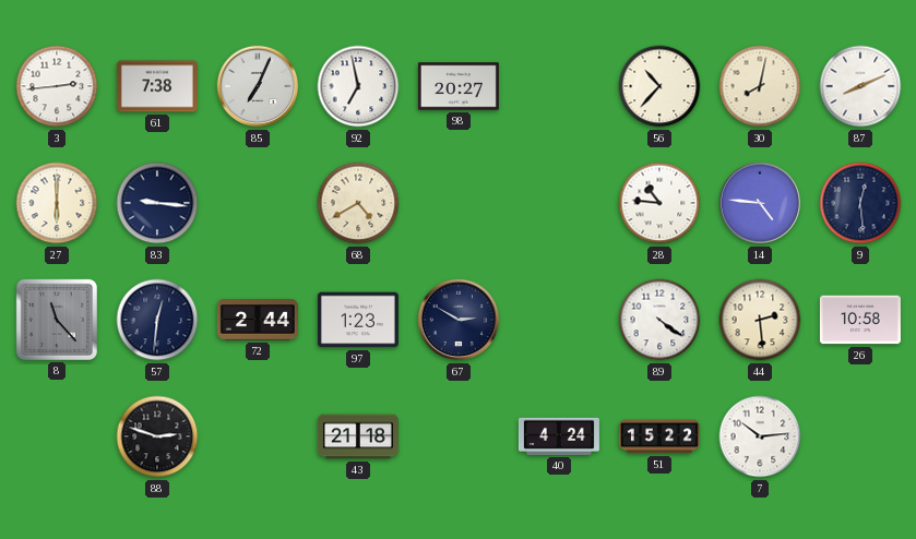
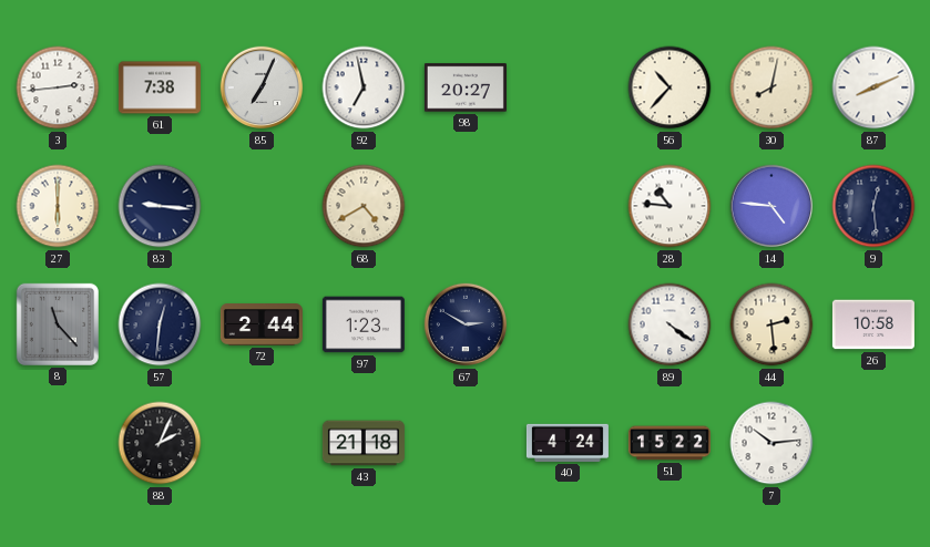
88: 2:48 -> 2:04 (160, 443)
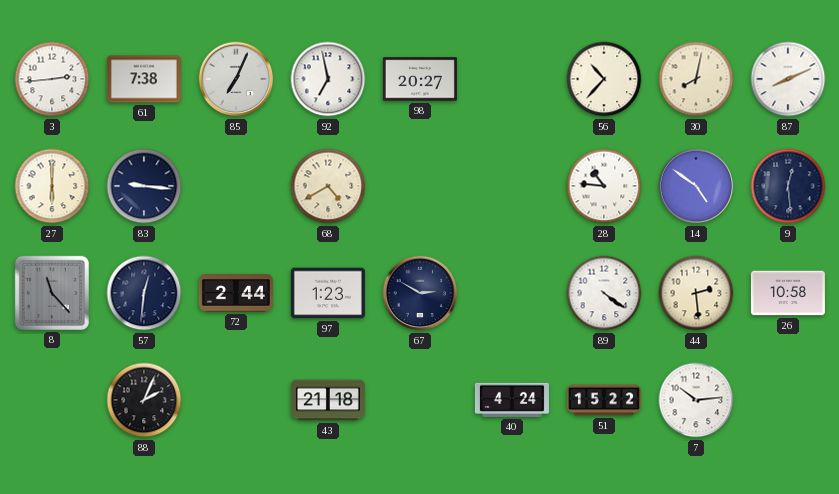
14: 4:46 -> 4:51 (696, 186)
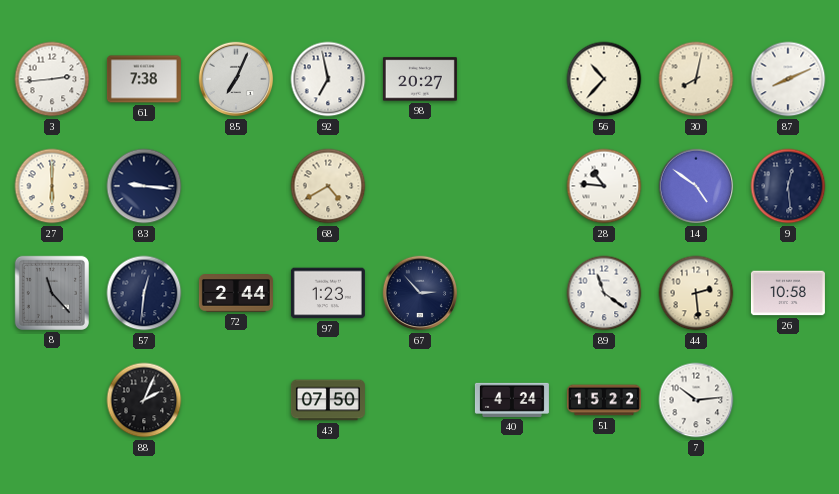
67: 2:50 -> 2:53 (420, 293)
89: 4:21 -> 11:21 (604, 293)
43: 21:18 -> 07:50 (328, 400)
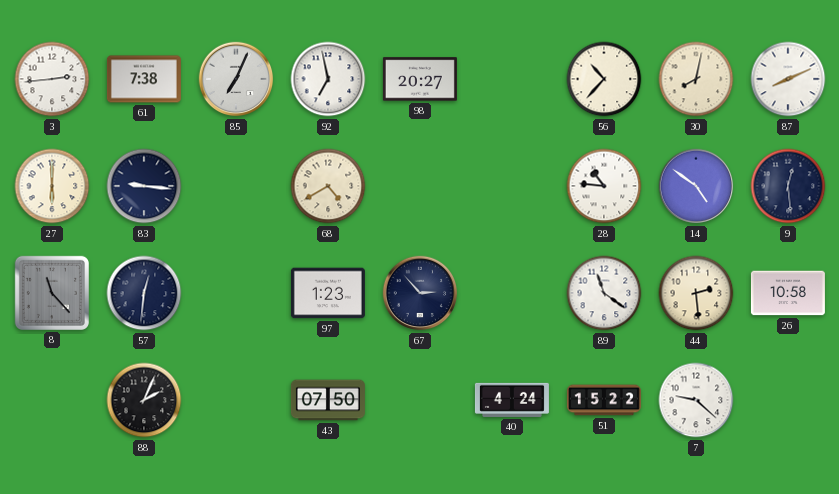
72: 2:44 -> none (236, 294)
7: 10:14 -> 9:22 (696, 400)
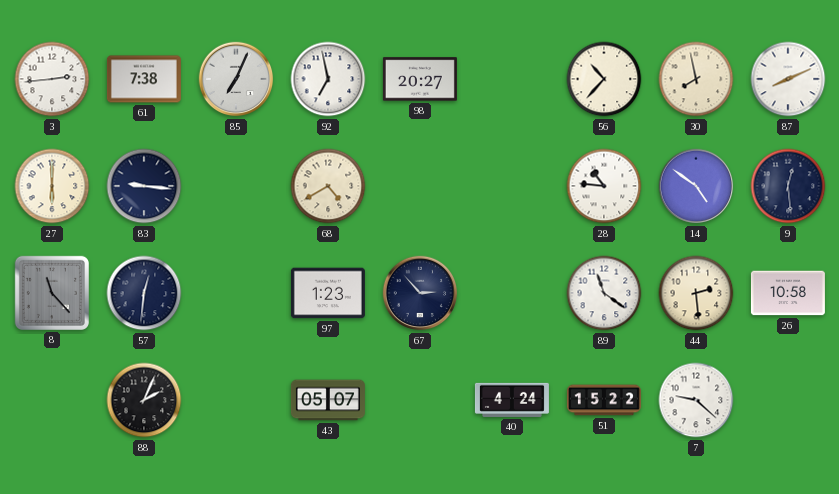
30: 8:02 -> 7:58 (696, 79)
43: 07:50 -> 05:07 (328, 400)
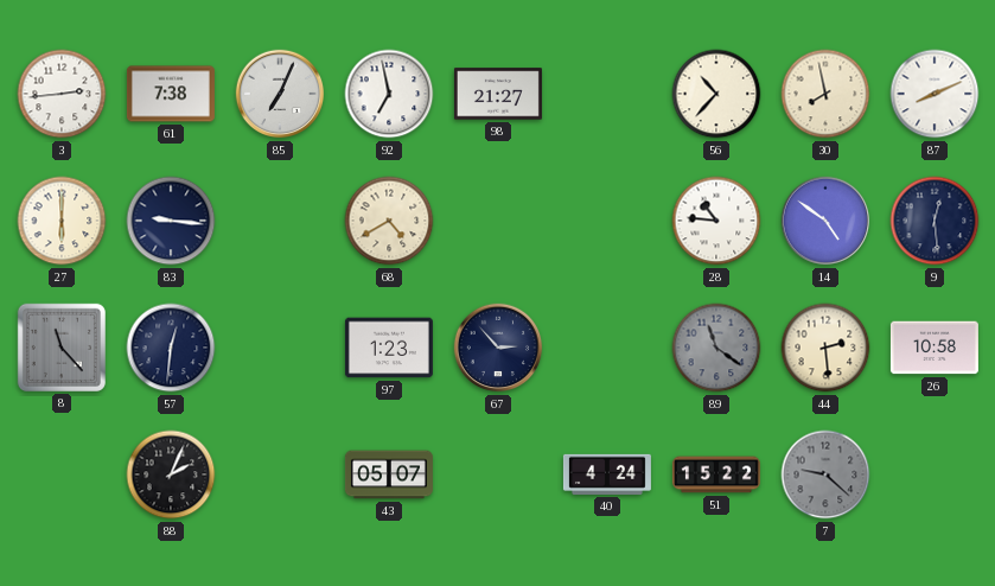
98: 20:27 -> 21:27 (498, 94)
89 dial: white -> grey (716, 348)
7 dial: white -> grey (825, 474)
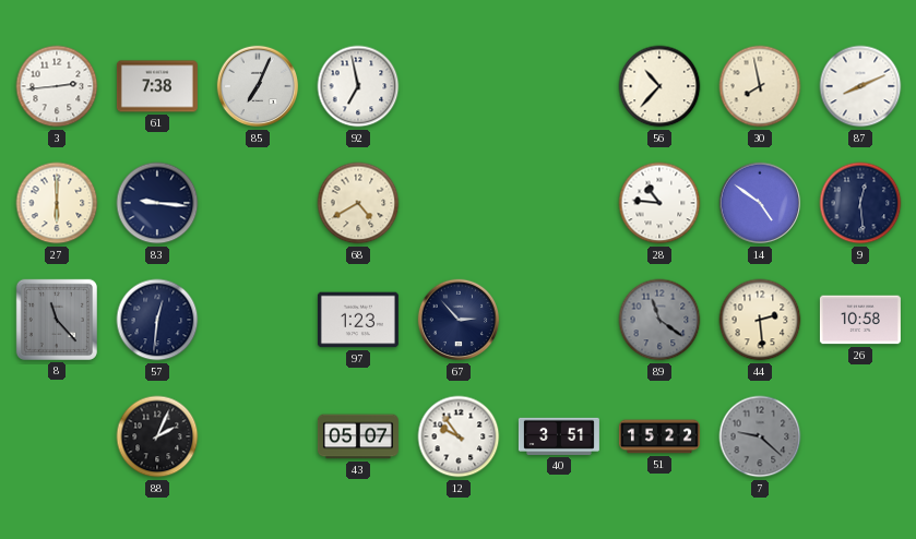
98: 21:27 -> none (498, 94)
12: none -> 9:54 (459, 436)
40: 4:24 -> 3:51 (559, 436)
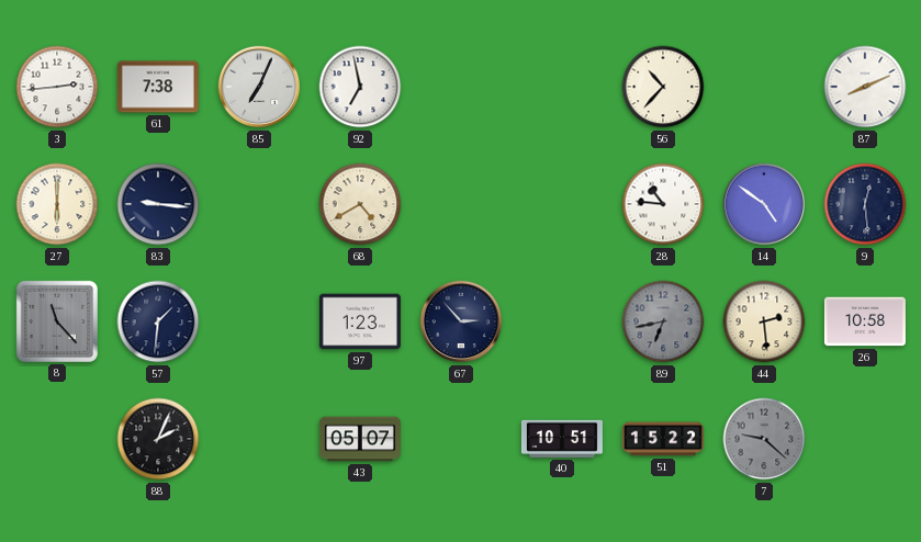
30: 7:58 -> none (760, 86)
57: 12:31 -> 1:31 (158, 321)
89: 11:21 -> 6:43 (663, 321)
12: 9:54 -> none (459, 436)
40: 3:51 -> 10:51 (562, 439)
